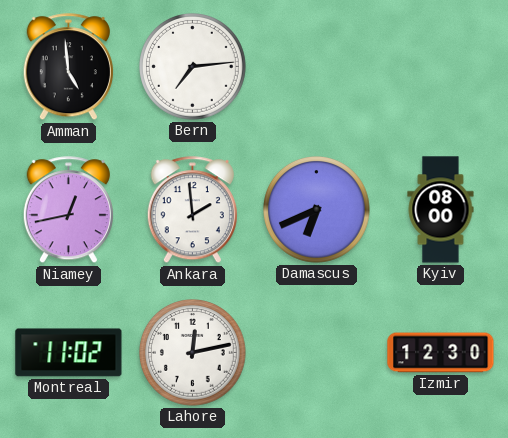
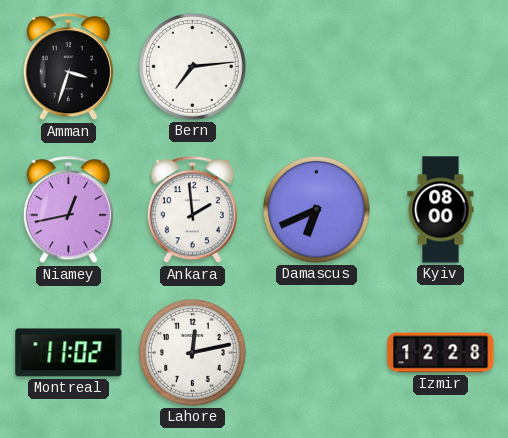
Amman: 4:59 -> 3:33 (68, 67)
Izmir: 12:30 -> 12:28 (441, 353)
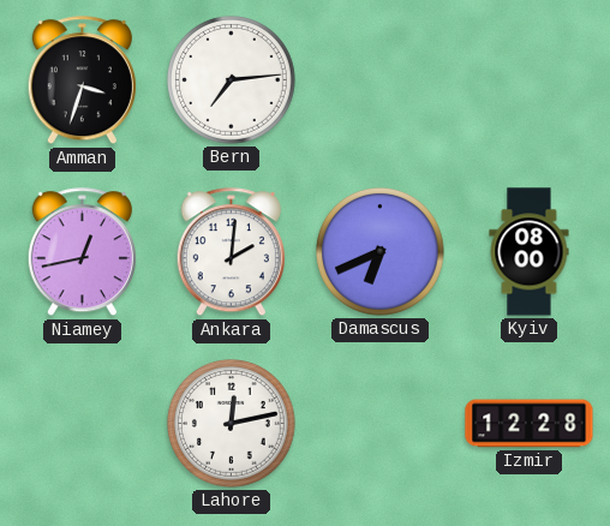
Ankara: 1:59 -> 2:01 (231, 252)
Montreal: 11:02 -> none (69, 353)
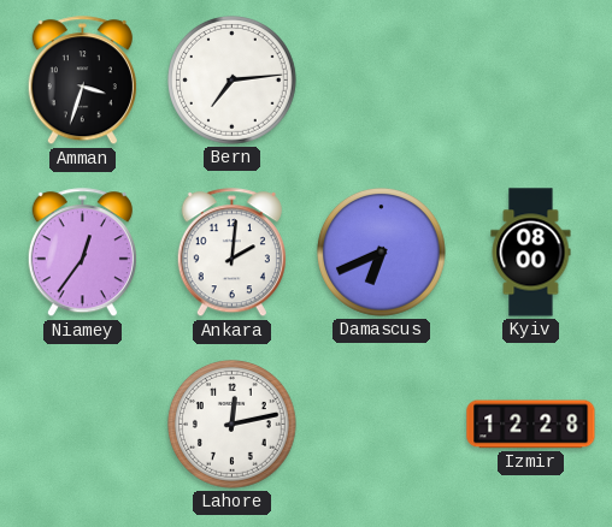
Niamey: 12:43 -> 12:36 (82, 253)
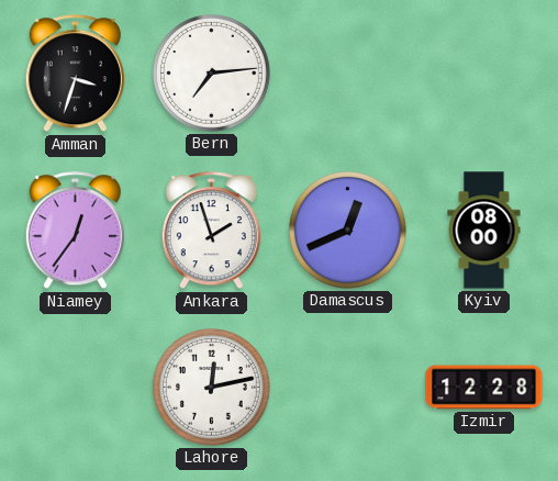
Ankara: 2:01 -> 1:57 (211, 231)
Damascus: 6:41 -> 12:41 (348, 231)
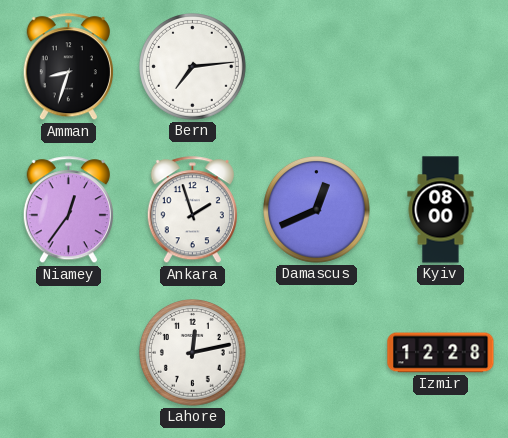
Amman: 3:33 -> 8:33 (68, 67)
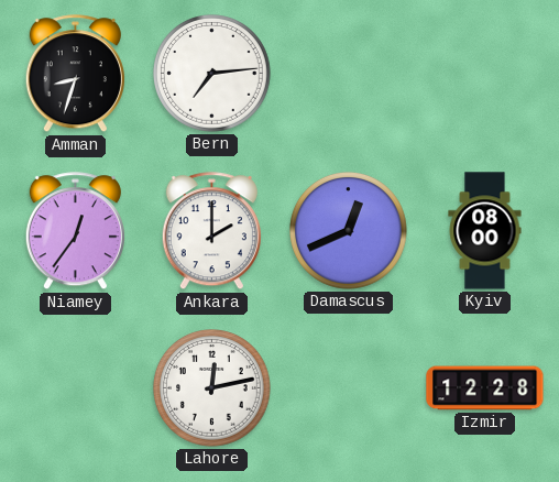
Ankara: 1:57 -> 2:00 (211, 231)
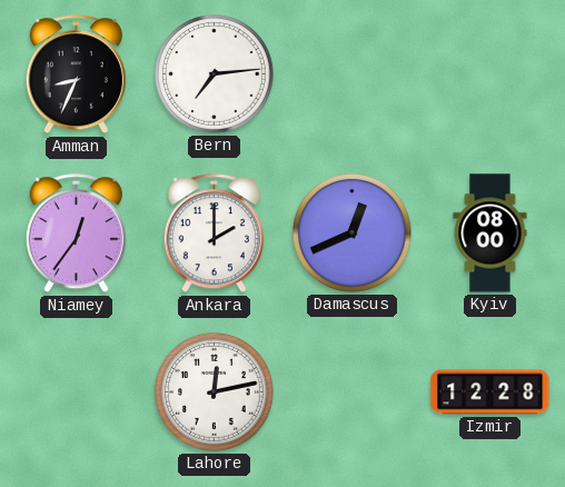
Amman: 8:33 -> 8:34 (76, 74)
